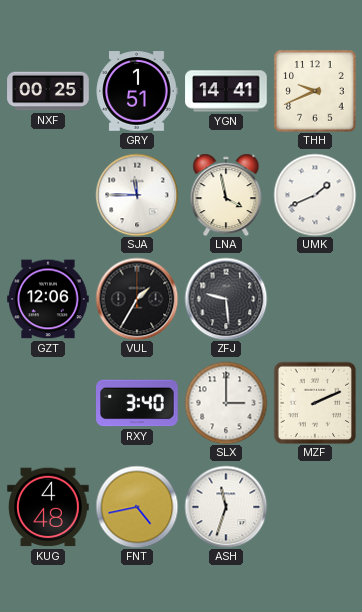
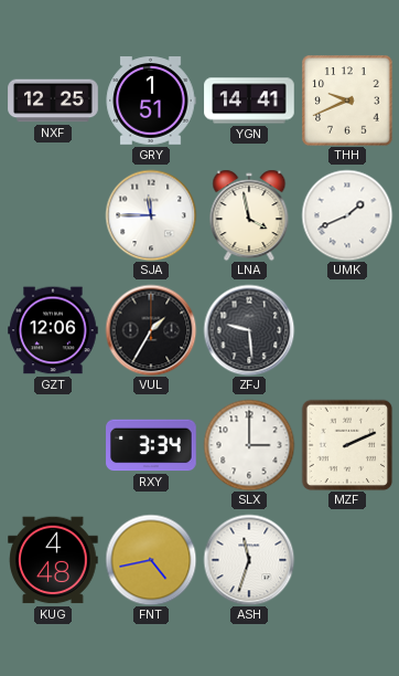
NXF: 00:25 -> 12:25 (53, 101)
RXY: 3:40 -> 3:34 (151, 445)
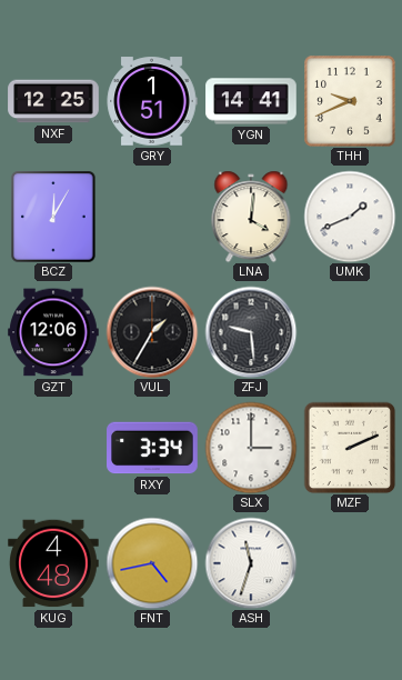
BCZ: none -> 12:05 (53, 217)
SJA: 11:45 -> none (151, 215)
LNA: 3:58 -> 4:01 (251, 217)
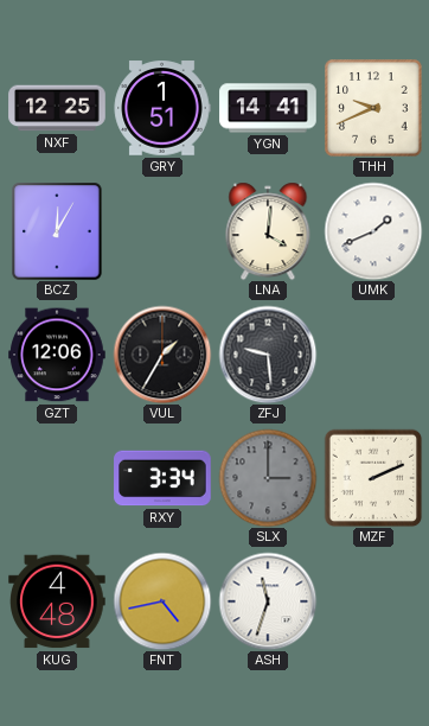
SLX dial: white -> grey (268, 478)
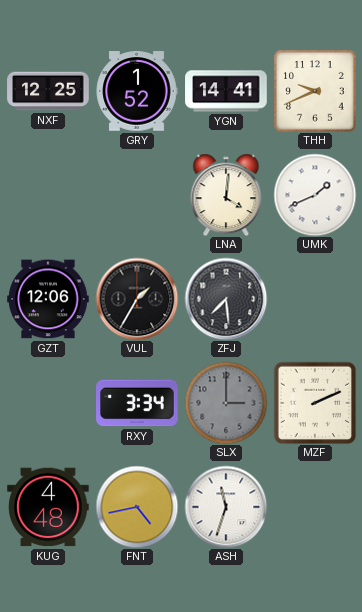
GRY: 1:51 -> 1:52 (137, 91)
BCZ: 12:05 -> none (57, 231)
ZFJ: 9:29 -> 7:29 (226, 299)
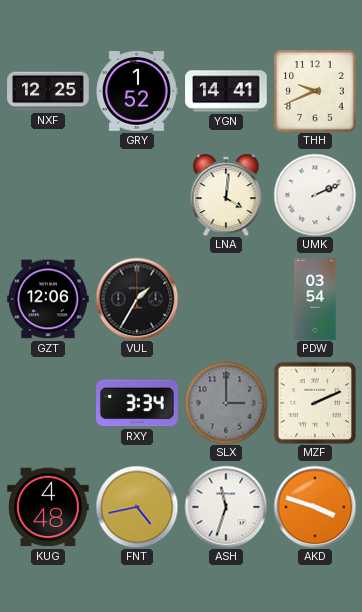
UMK: 1:41 -> 2:11 (315, 195)
ZFJ: 7:29 -> none (226, 299)
PDW: none -> 03:54 (315, 299)
AKD: none -> 3:48 (315, 507)
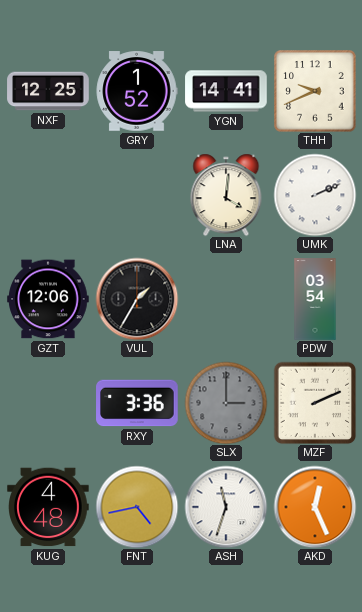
RXY: 3:34 -> 3:36 (137, 403)
AKD: 3:48 -> 12:26 (315, 507)
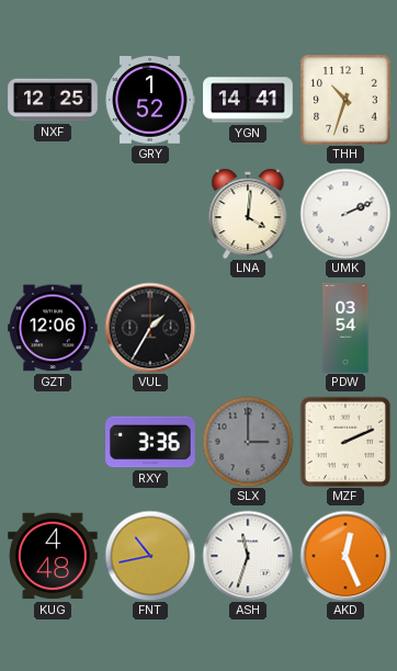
THH: 9:41 -> 10:33 (345, 100)
FNT: 4:43 -> 10:43 (150, 556)
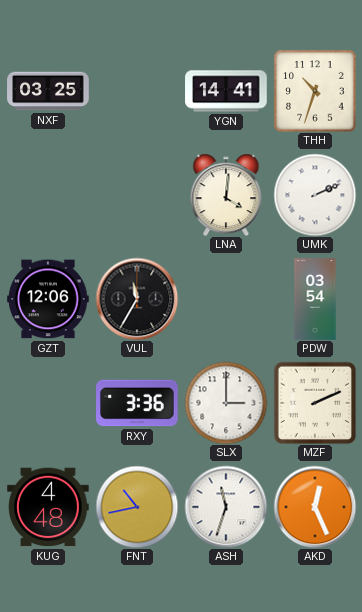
NXF: 12:25 -> 03:25 (48, 91)
GRY: 1:52 -> none (150, 100)
VUL: 1:35 -> 11:35 (137, 299)
SLX dial: grey -> white (226, 403)
